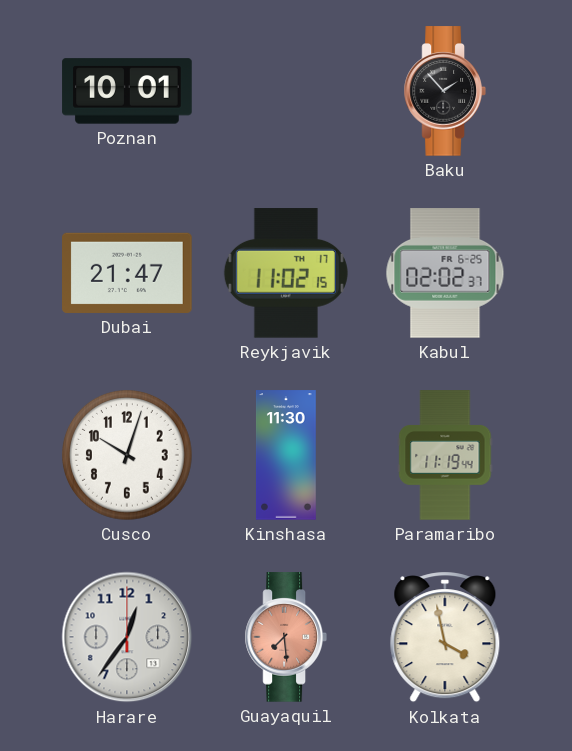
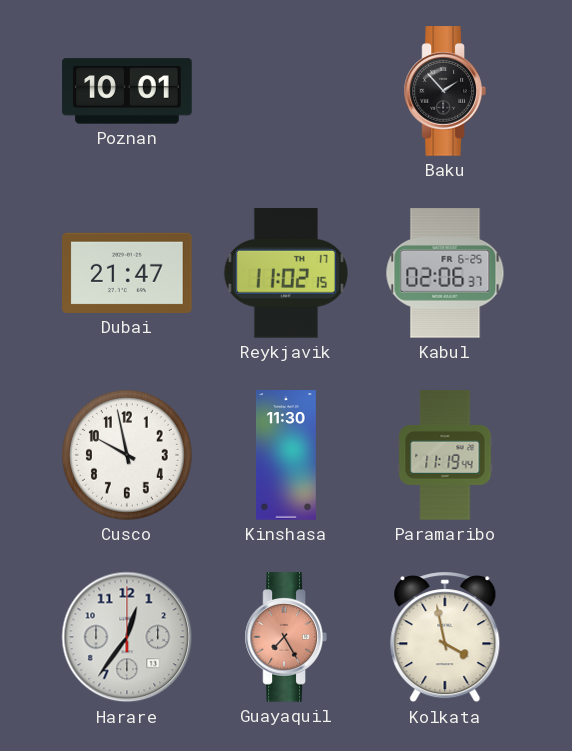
Kabul: 02:02 -> 02:06 (445, 273)
Cusco: 10:03 -> 9:58 (128, 456)
Guayaquil: 7:29 -> 7:25 (286, 637)
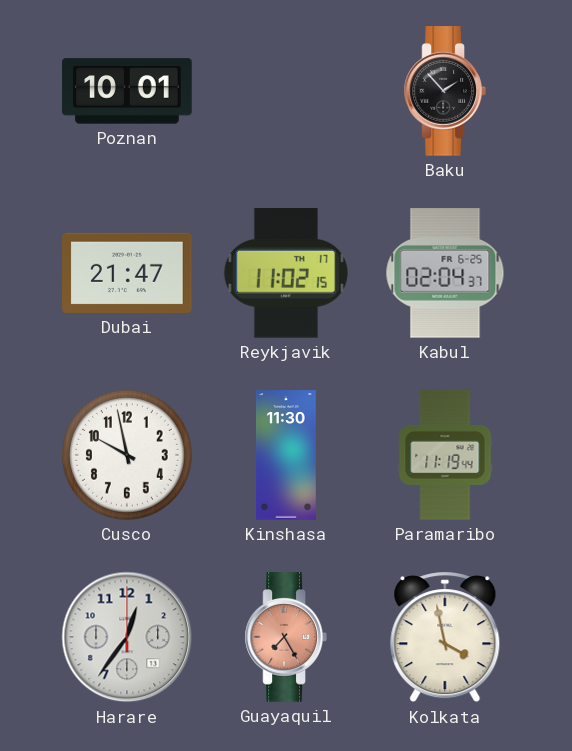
Kabul: 02:06 -> 02:04 (445, 273)
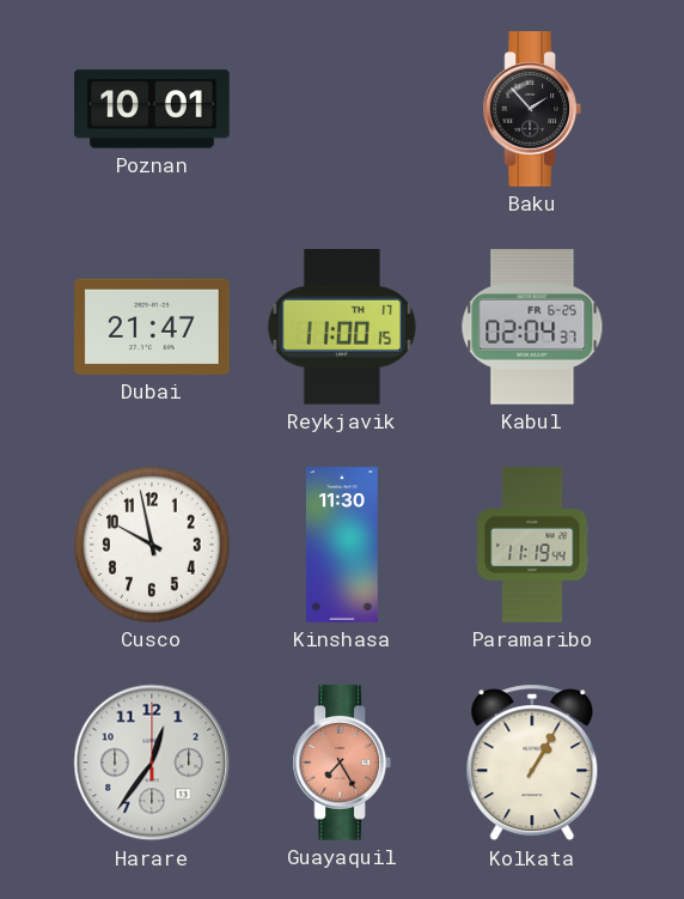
Reykjavik: 11:02 -> 11:00 (342, 327)
Kolkata: 3:58 -> 1:05 (532, 763)
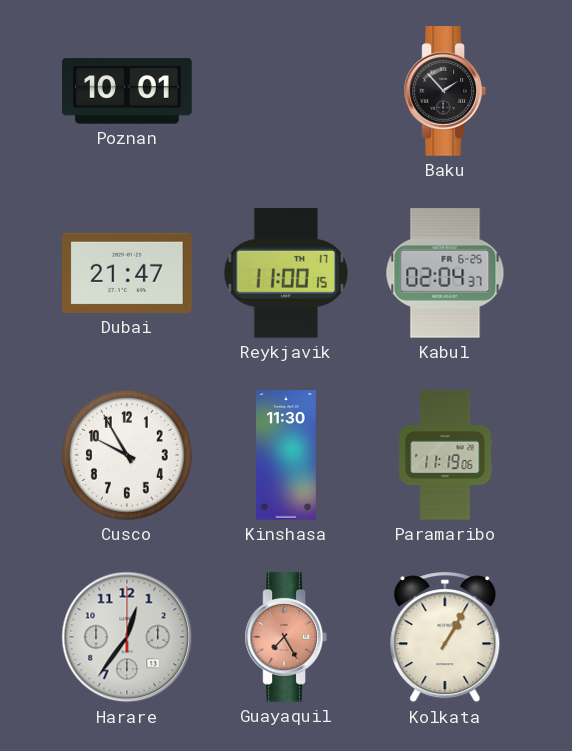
Cusco: 9:58 -> 9:55 (128, 456)
Paramaribo: 11:19:44 -> 11:19:06 (445, 455)
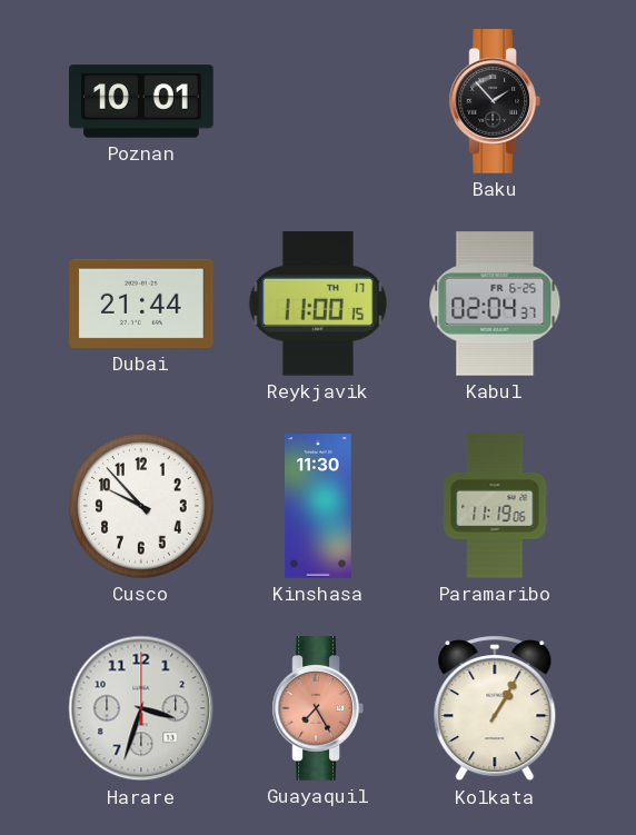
Dubai: 21:47 -> 21:44 (141, 304)
Cusco: 9:55 -> 9:53 (142, 507)
Harare: 12:36 -> 3:33 (141, 708)
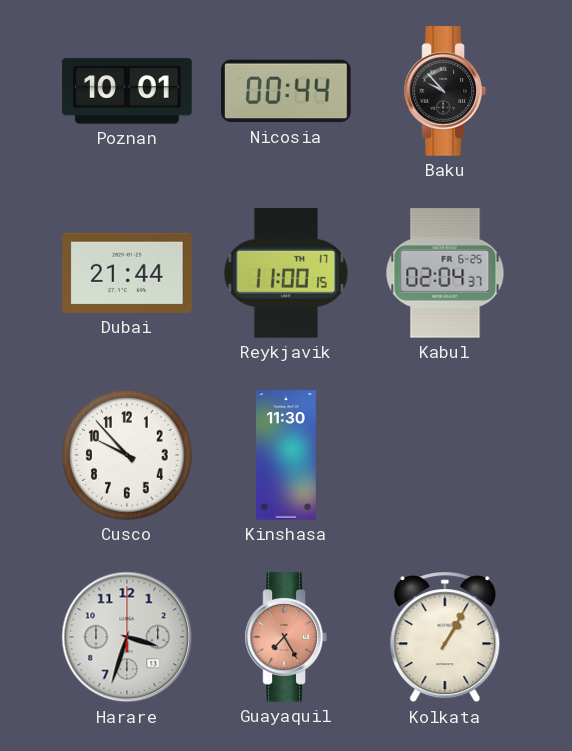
Nicosia: none -> 00:44 (286, 91)
Baku: 1:53 -> 9:53 (445, 91)
Paramaribo: 11:19 -> none (495, 506)
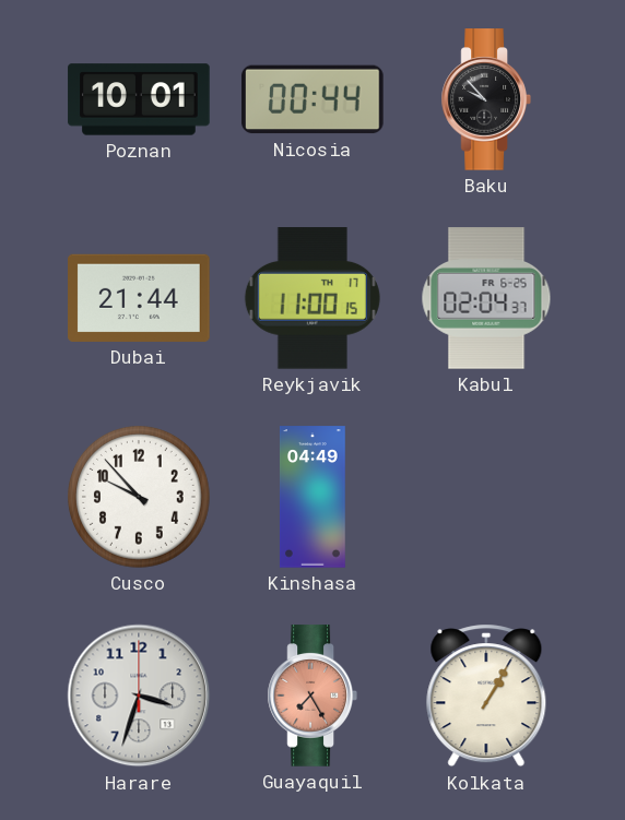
Kinshasa: 11:30 -> 04:49 (312, 497)
